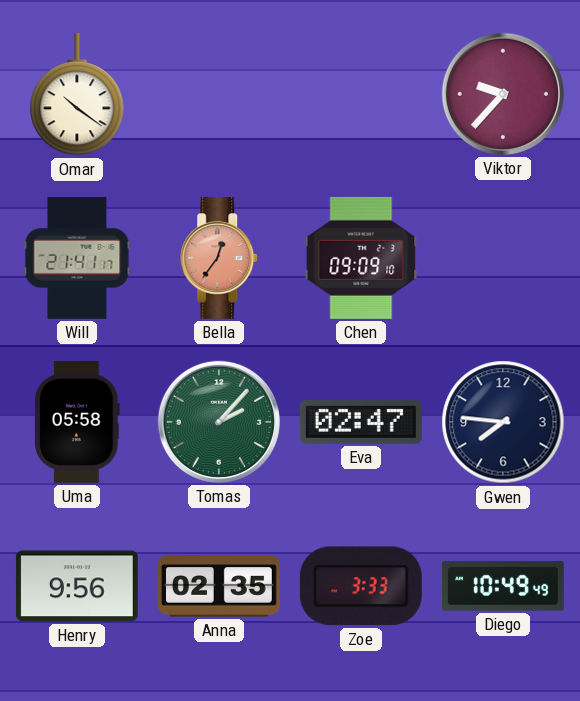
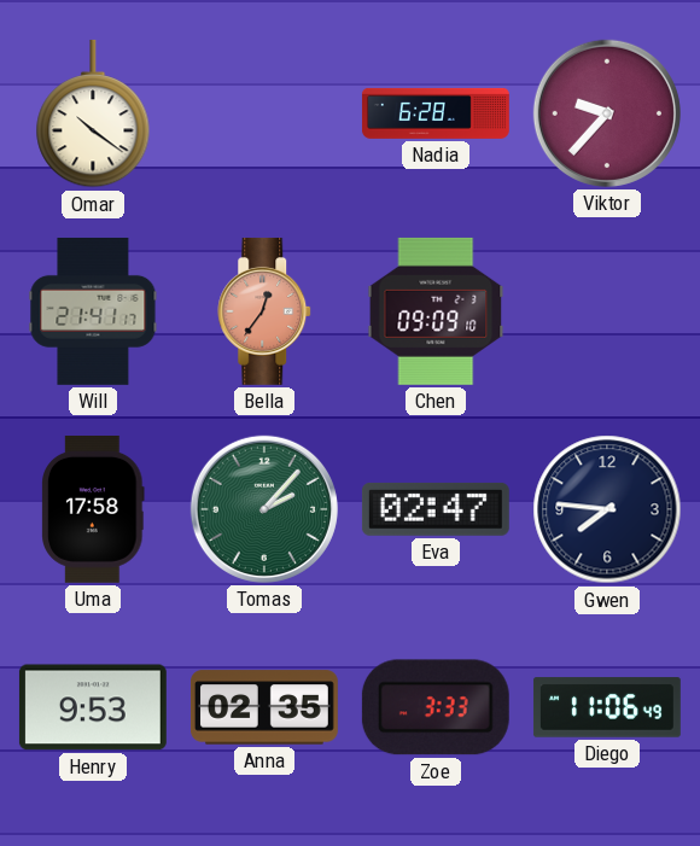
Nadia: none -> 6:28 (436, 113)
Uma: 05:58 -> 17:58 (93, 509)
Henry: 9:56 -> 9:53 (93, 707)
Diego: 10:49 -> 11:06 (607, 707)
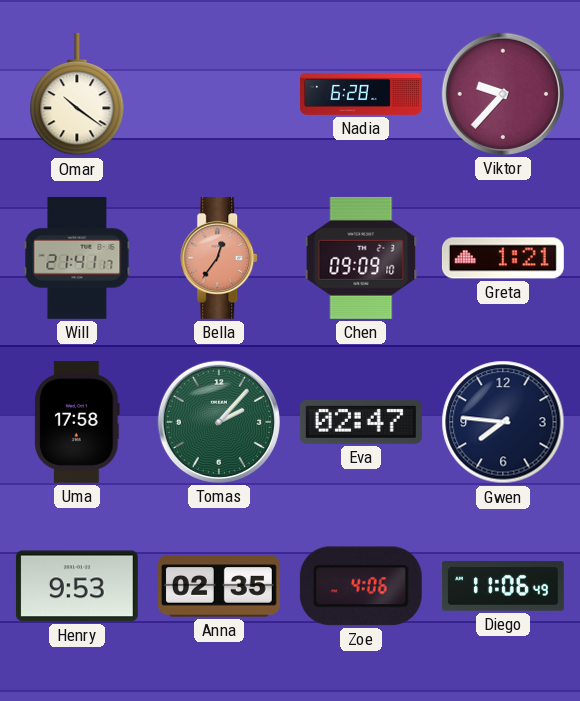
Greta: none -> 1:21 (503, 258)
Zoe: 3:33 -> 4:06 (361, 586)
